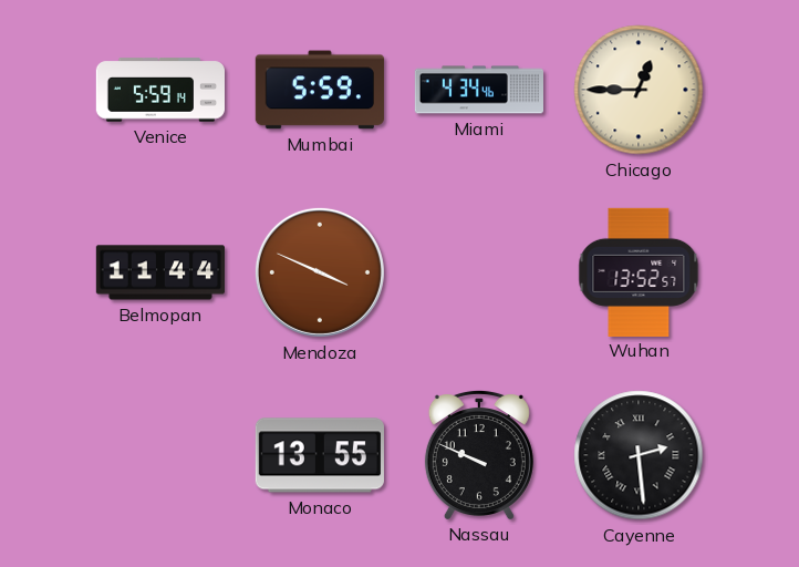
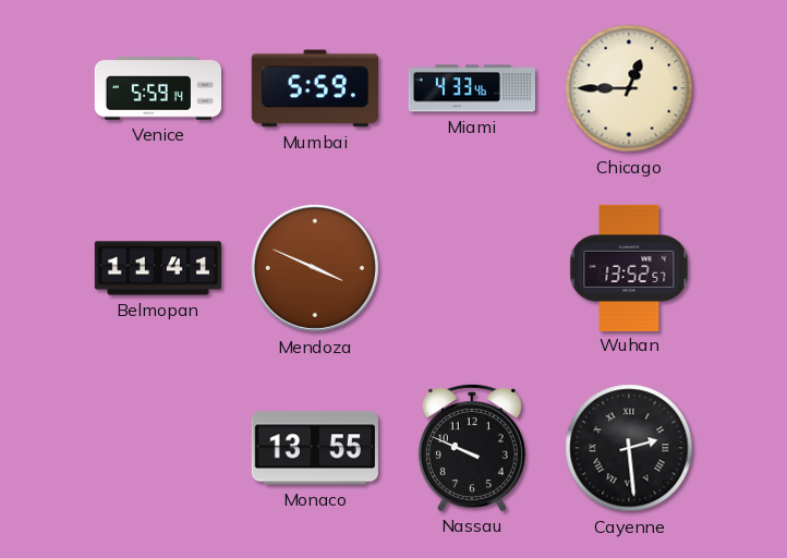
Miami: 4:34 -> 4:33 (471, 88)
Belmopan: 11:44 -> 11:41 (157, 268)
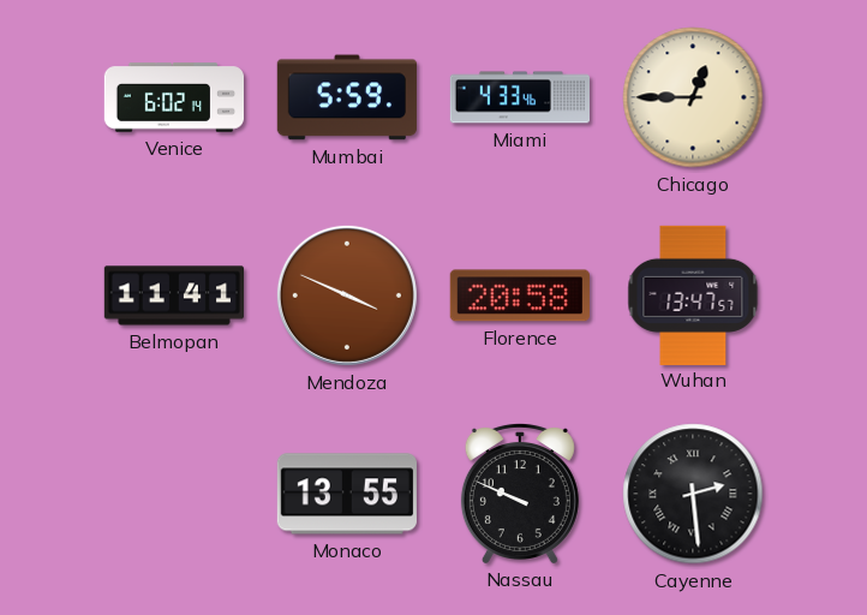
Venice: 5:59 -> 6:02 (173, 97)
Florence: none -> 20:58 (520, 295)
Wuhan: 13:52 -> 13:47 (693, 294)
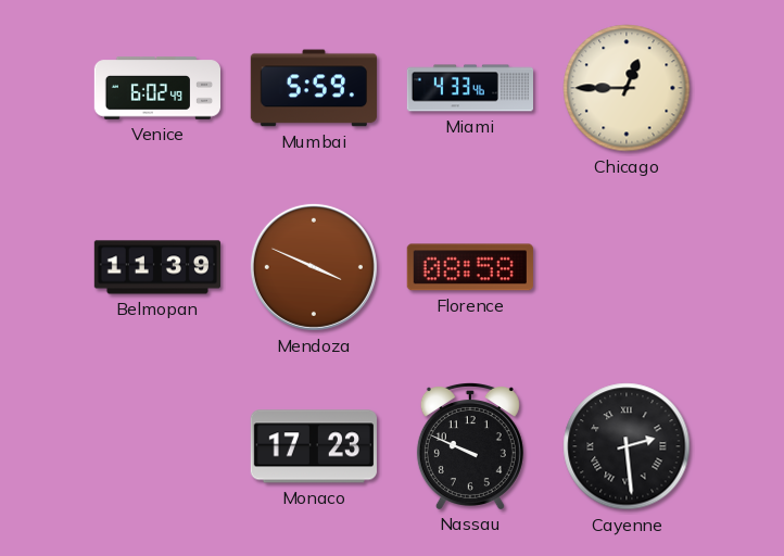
Venice: 6:02:14 -> 6:02:49 (156, 88)
Belmopan: 11:41 -> 11:39 (156, 267)
Florence: 20:58 -> 08:58 (470, 267)
Wuhan: 13:47 -> none (693, 294)
Monaco: 13:55 -> 17:23 (314, 446)
